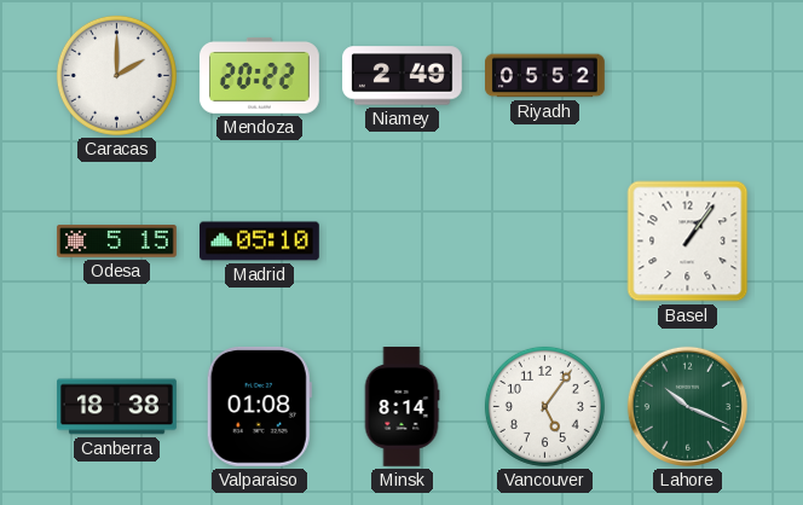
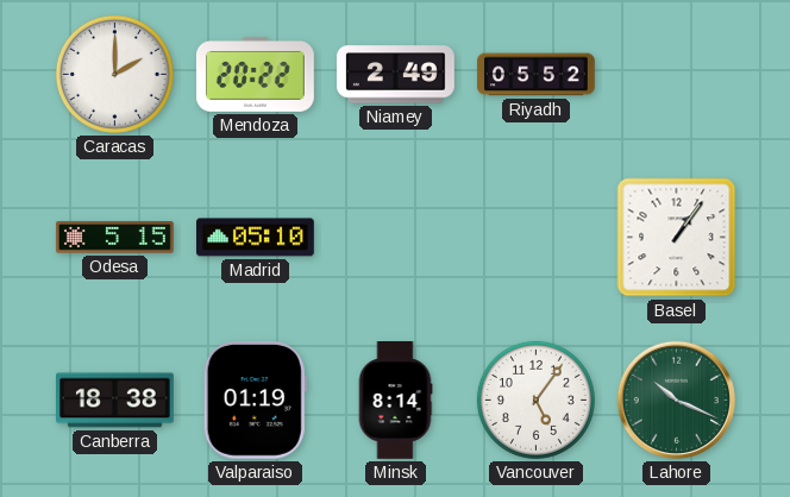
Valparaiso: 01:08 -> 01:19 (255, 400)
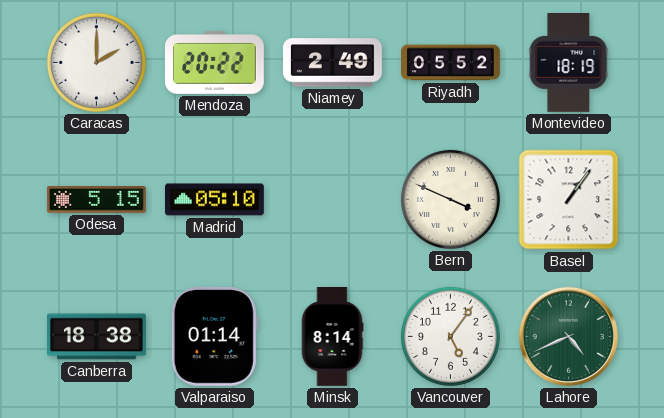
Montevideo: none -> 18:19 (569, 63)
Bern: none -> 3:49 (450, 199)
Valparaiso: 01:19 -> 01:14 (214, 336)
Lahore: 10:19 -> 4:41 (568, 336)
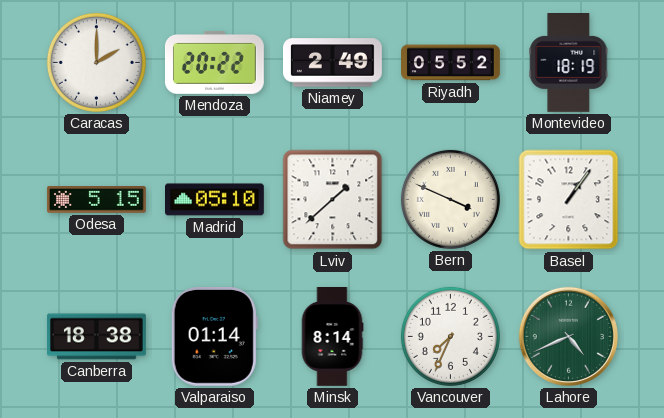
Lviv: none -> 1:38 (333, 200)
Vancouver: 5:06 -> 7:34 (450, 336)
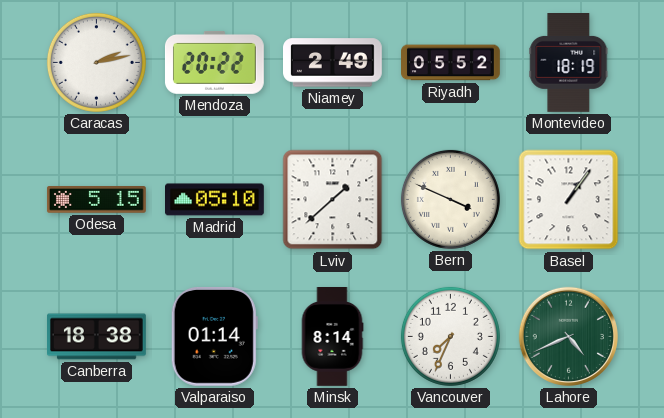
Caracas: 2:00 -> 2:13 (96, 62)
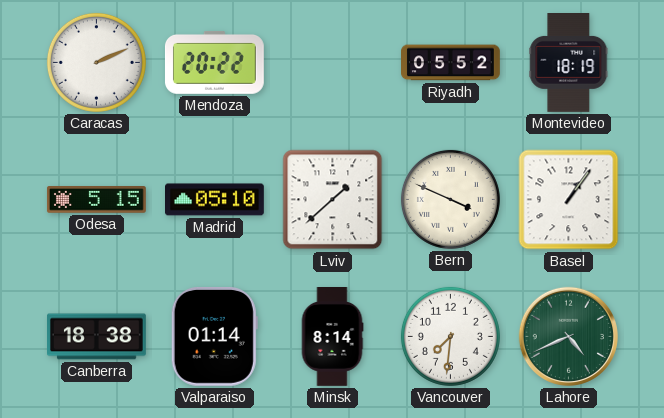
Caracas: 2:13 -> 2:11 (96, 62)
Niamey: 2:49 -> none (333, 63)
Vancouver: 7:34 -> 7:31 (450, 336)
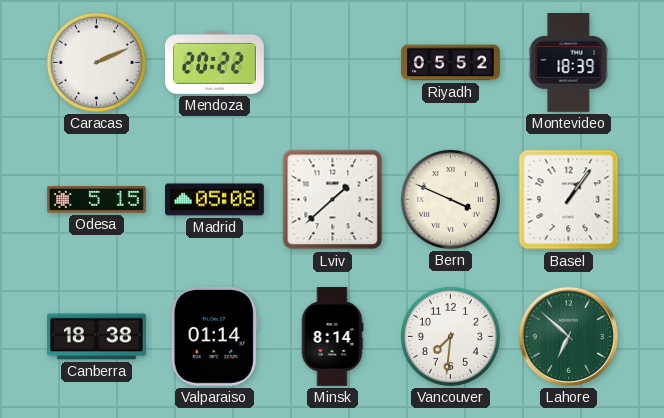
Montevideo: 18:19 -> 18:39 (569, 63)
Madrid: 05:10 -> 05:08 (215, 200)
Lahore: 4:41 -> 6:52 (568, 336)
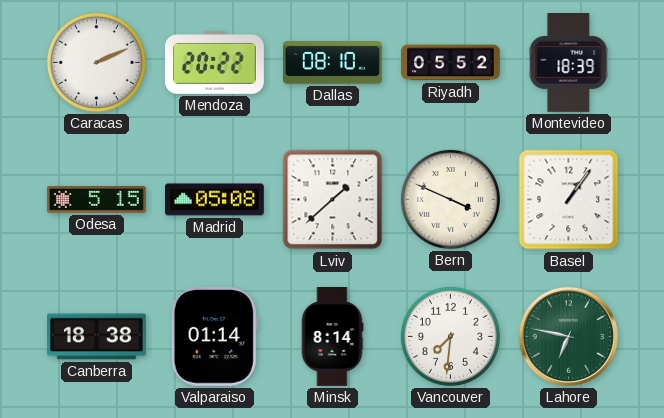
Dallas: none -> 08:10 (333, 63)
Lahore: 6:52 -> 6:47 (568, 336)
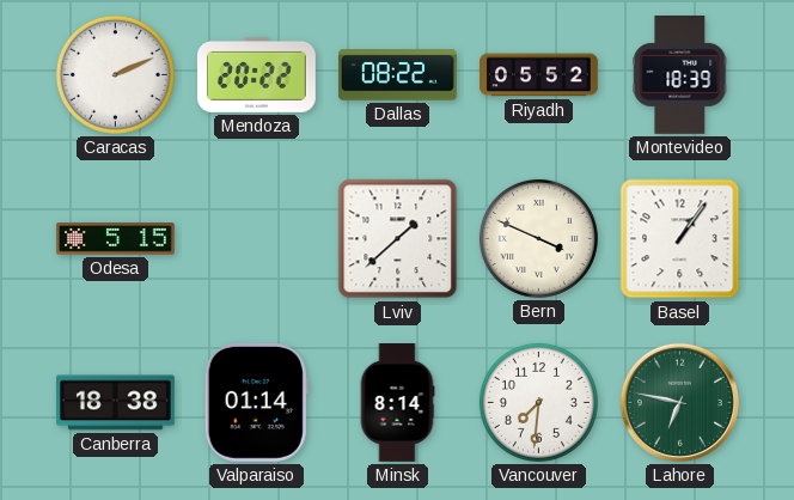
Dallas: 08:10 -> 08:22 (398, 75)
Madrid: 05:08 -> none (215, 200)
